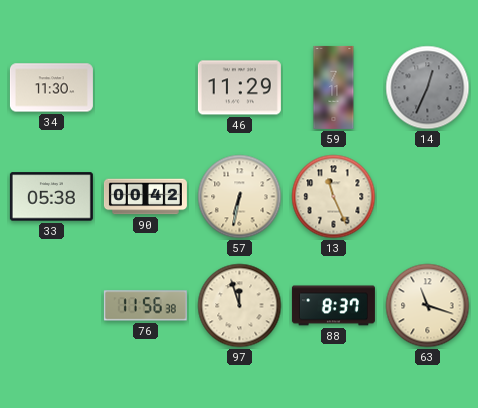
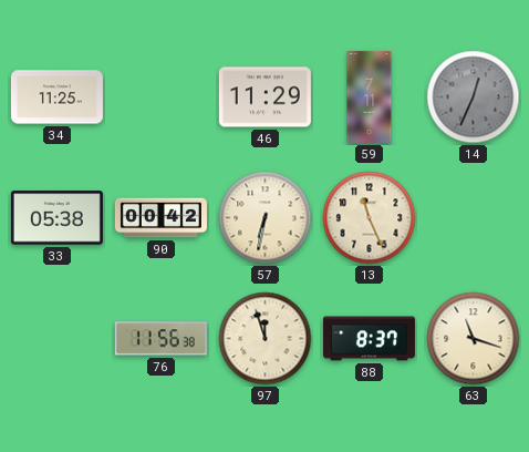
34: 11:30 -> 11:25 (56, 97)
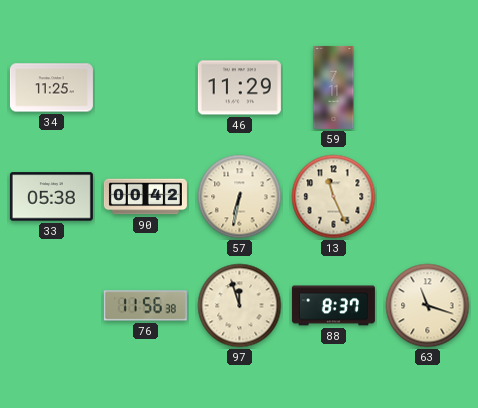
14: 12:34 -> none (474, 97)
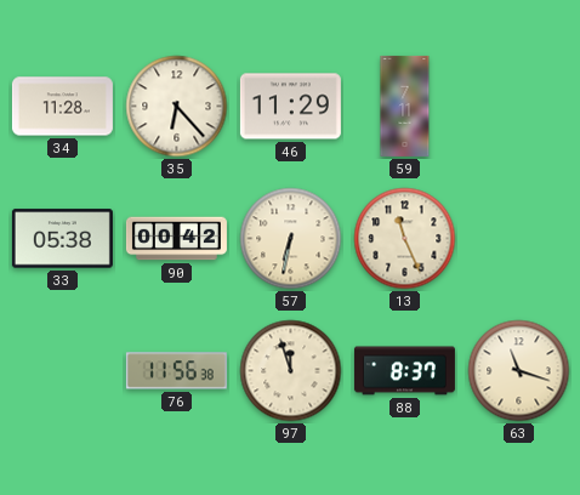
34: 11:25 -> 11:28 (62, 107)
35: none -> 6:23 (177, 107)
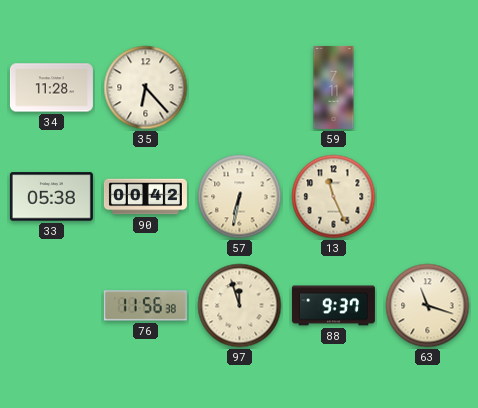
46: 11:29 -> none (290, 107)
88: 8:37 -> 9:37 (333, 306)
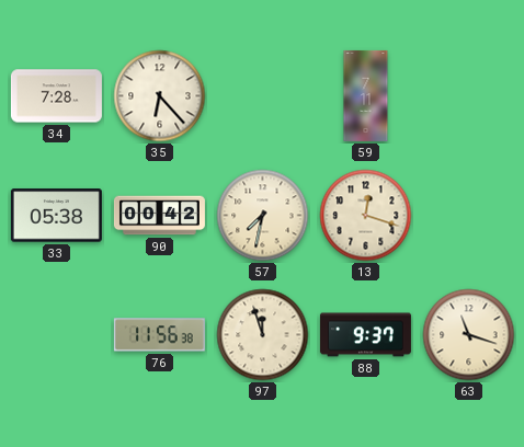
34: 11:28 -> 7:28 (56, 96)
57: 6:32 -> 7:32 (263, 216)
13: 11:26 -> 12:18 (366, 216)
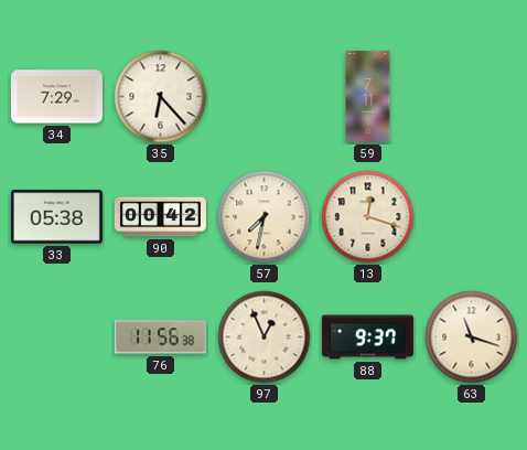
34: 7:28 -> 7:29 (56, 97)
97: 11:57 -> 12:56 (265, 337)
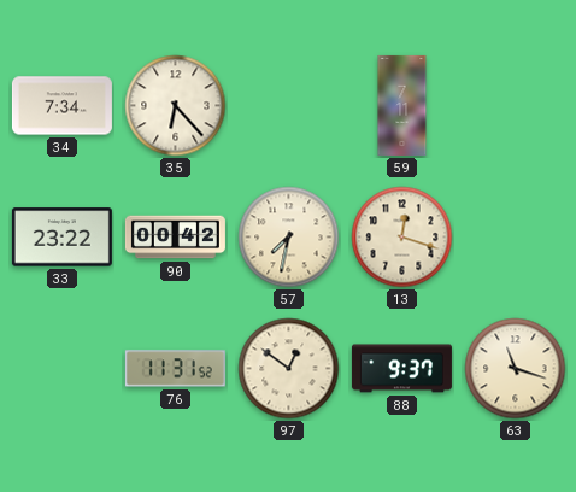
34: 7:29 -> 7:34 (61, 106)
33: 05:38 -> 23:22 (61, 238)
76: 11:56 -> 11:31 (175, 369)
97: 12:56 -> 12:51 (289, 369)
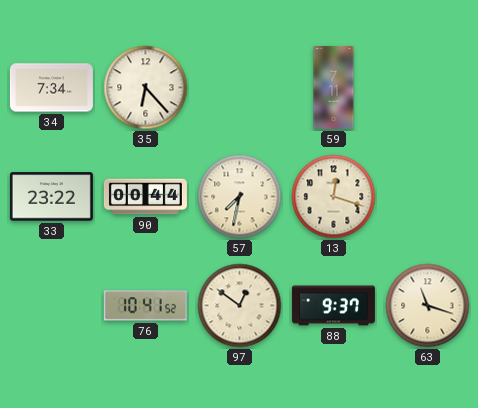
90: 00:42 -> 00:44 (145, 197)
76: 11:31 -> 10:41 (145, 306)
